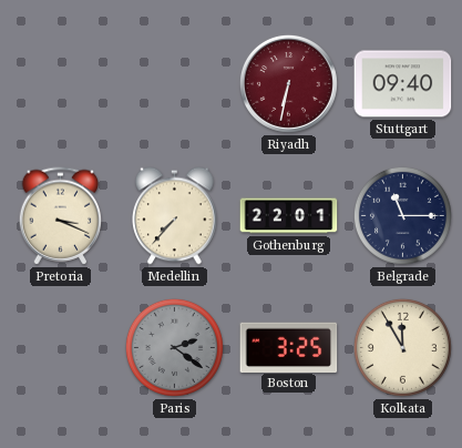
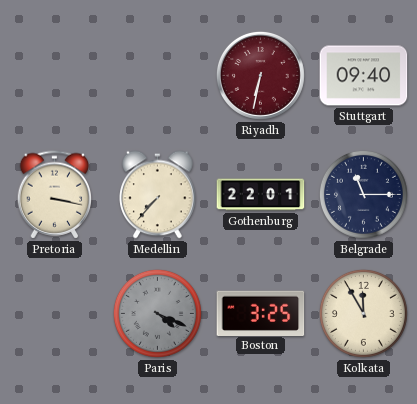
Pretoria: 3:19 -> 3:17 (55, 195)
Paris: 2:21 -> 4:19 (157, 313)
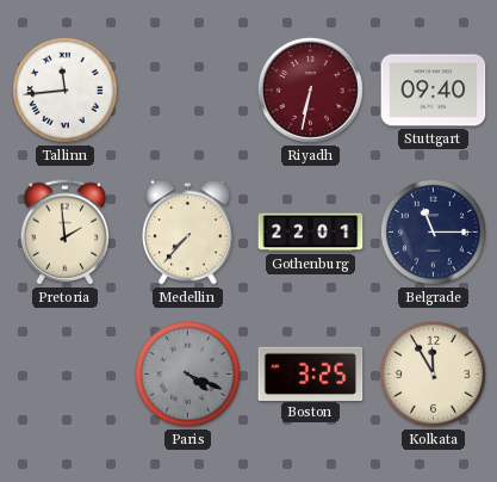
Tallinn: none -> 11:44 (64, 89)
Pretoria: 3:17 -> 1:59 (66, 233)
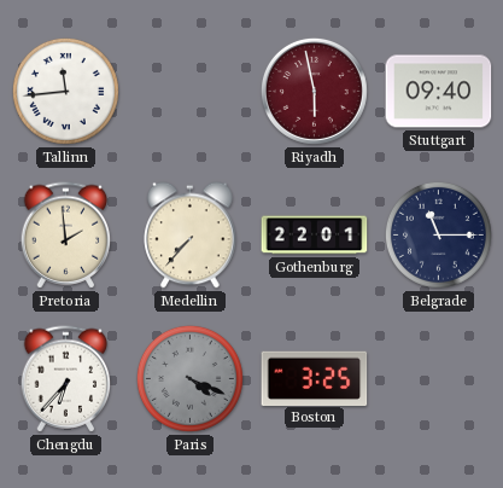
Riyadh: 6:32 -> 5:58 (314, 91)
Chengdu: none -> 6:37 (66, 379)
Kolkata: 11:55 -> none (433, 373)
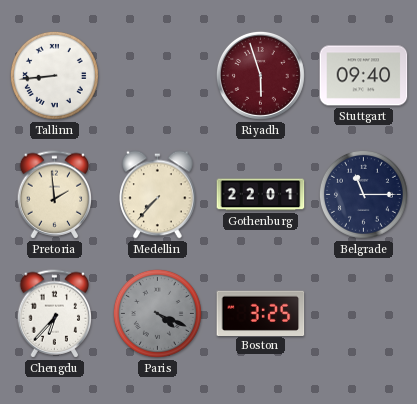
Tallinn: 11:44 -> 8:44 (54, 75)
Riyadh: 5:58 -> 5:57 (260, 75)
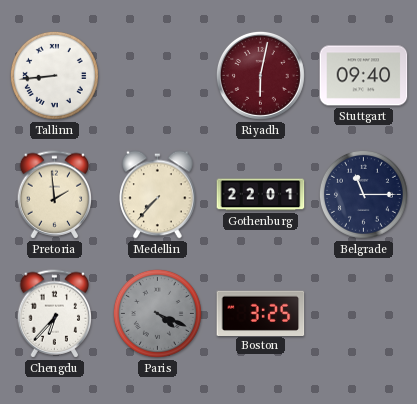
Riyadh: 5:57 -> 6:02 (260, 75)
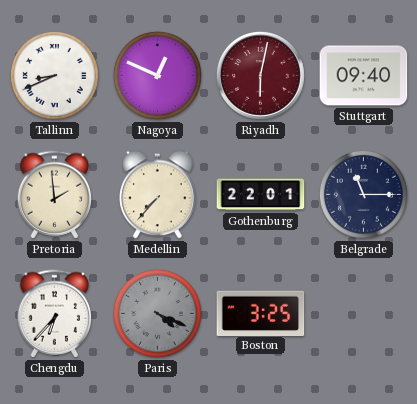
Tallinn: 8:44 -> 8:41 (54, 75)
Nagoya: none -> 12:49 (157, 75)
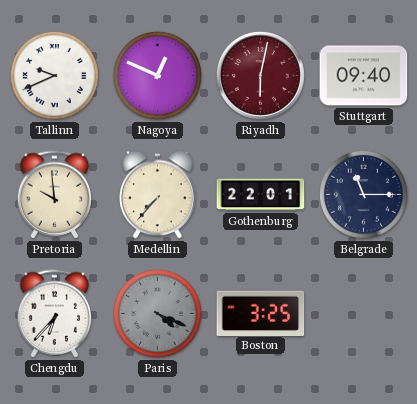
Tallinn: 8:41 -> 9:41 (54, 75)
Pretoria: 1:59 -> 9:59 (55, 195)
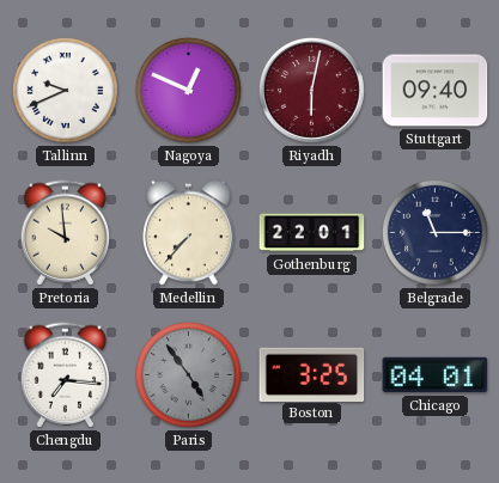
Chengdu: 6:37 -> 7:16 (66, 375)
Paris: 4:19 -> 4:54 (188, 374)
Chicago: none -> 04:01 (436, 375)
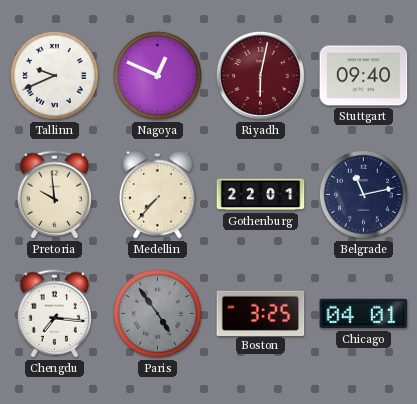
Belgrade: 11:15 -> 11:13 (363, 194)
